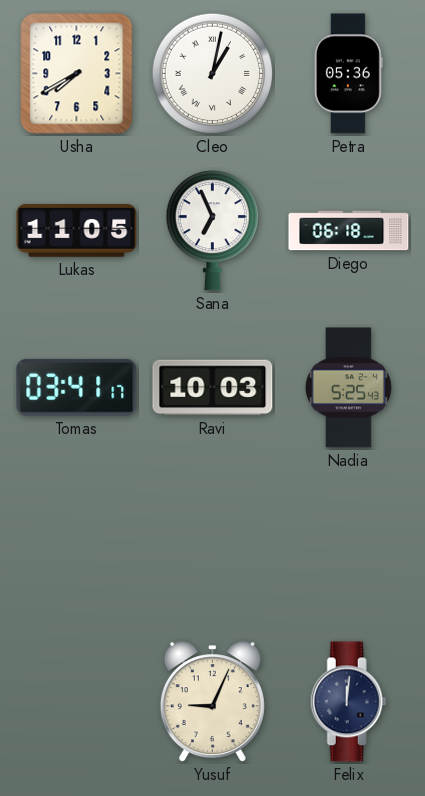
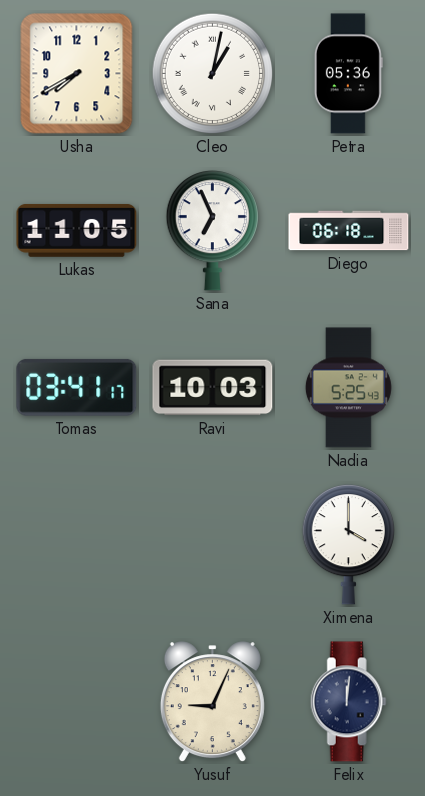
Ximena: none -> 4:00 (348, 545)
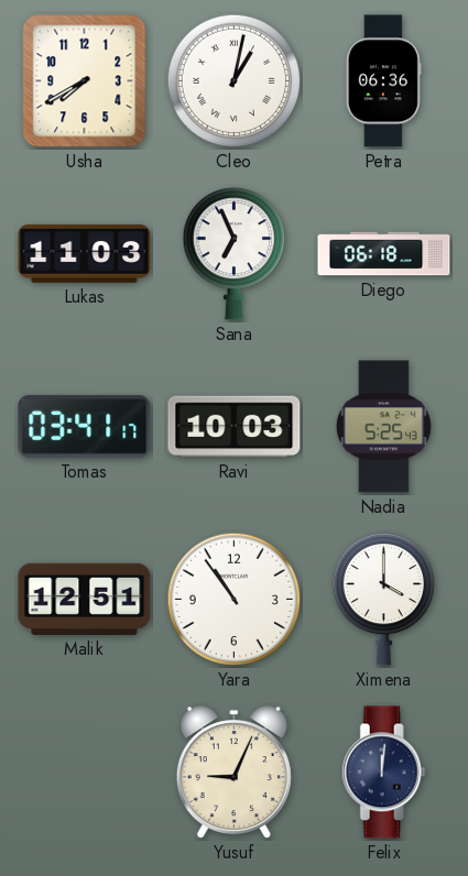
Petra: 05:36 -> 06:36 (383, 81)
Lukas: 11:05 -> 11:03 (85, 254)
Malik: none -> 12:51 (85, 599)
Yara: none -> 10:54 (235, 600)
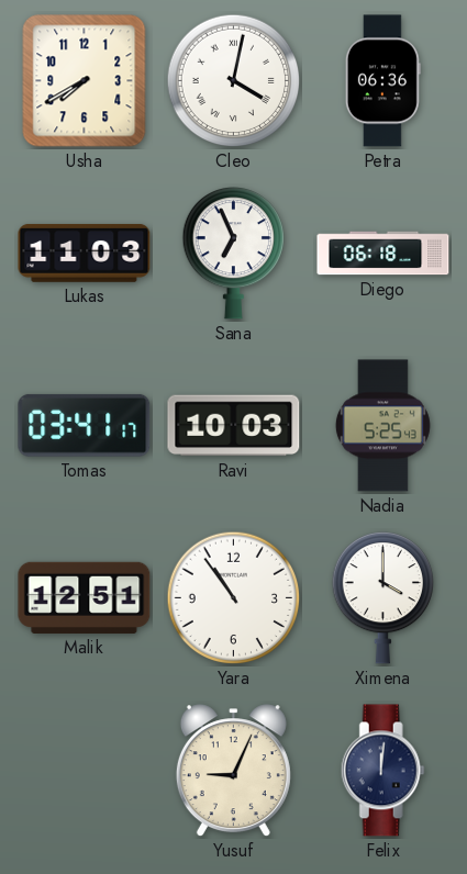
Cleo: 1:02 -> 4:02 (234, 81)
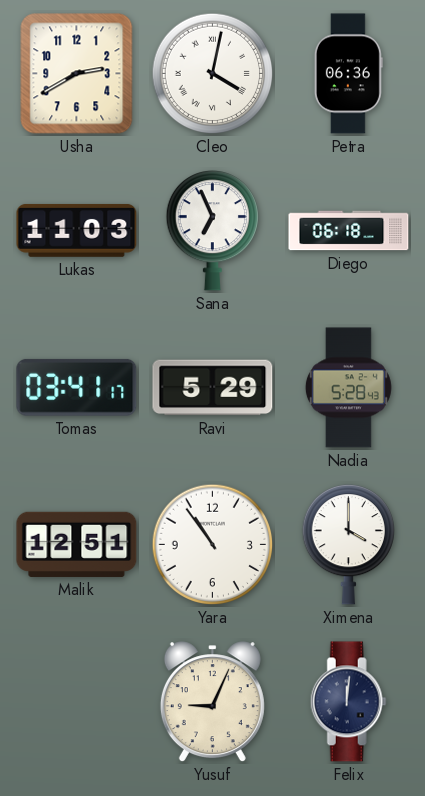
Usha: 7:40 -> 2:40 (77, 74)
Ravi: 10:03 -> 5:29 (213, 388)
Nadia: 5:25 -> 5:28 (348, 388)
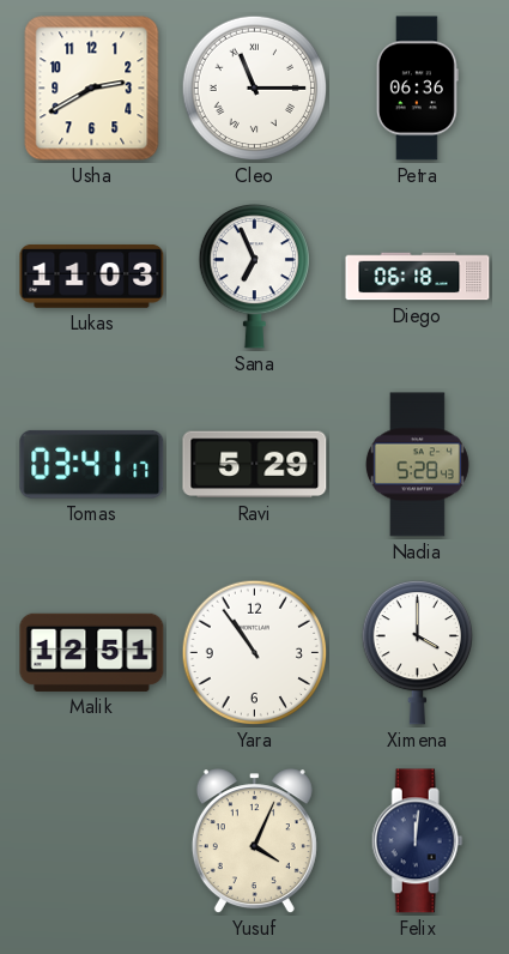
Cleo: 4:02 -> 11:15 (255, 89)
Yusuf: 9:04 -> 4:04 (254, 841)
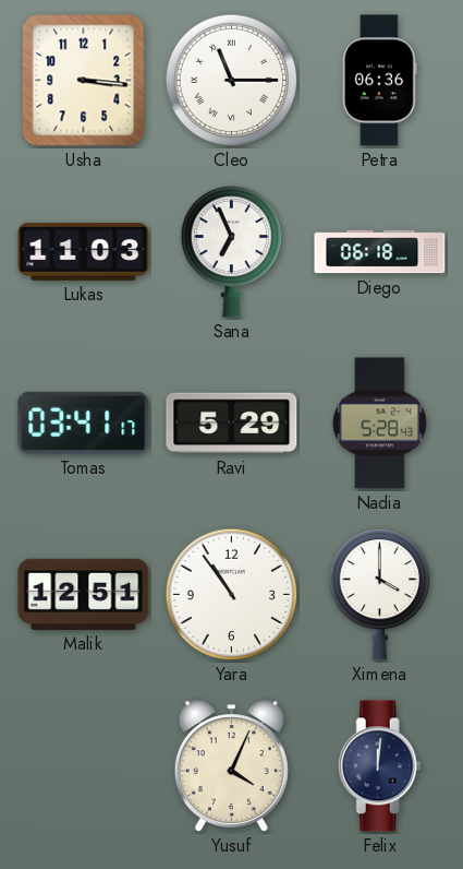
Usha: 2:40 -> 3:16 (84, 81)
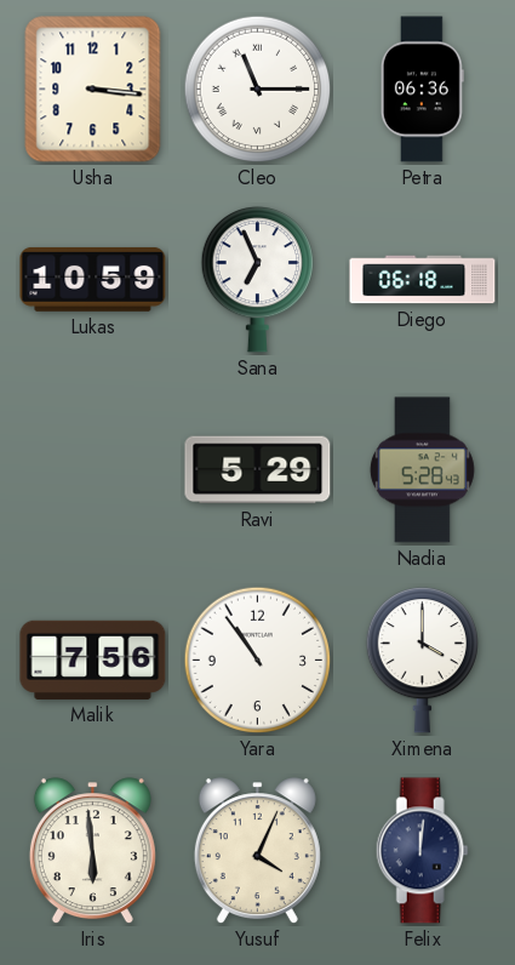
Lukas: 11:03 -> 10:59 (93, 280)
Tomas: 03:41 -> none (84, 422)
Malik: 12:51 -> 7:56 (93, 659)
Iris: none -> 5:59 (92, 851)
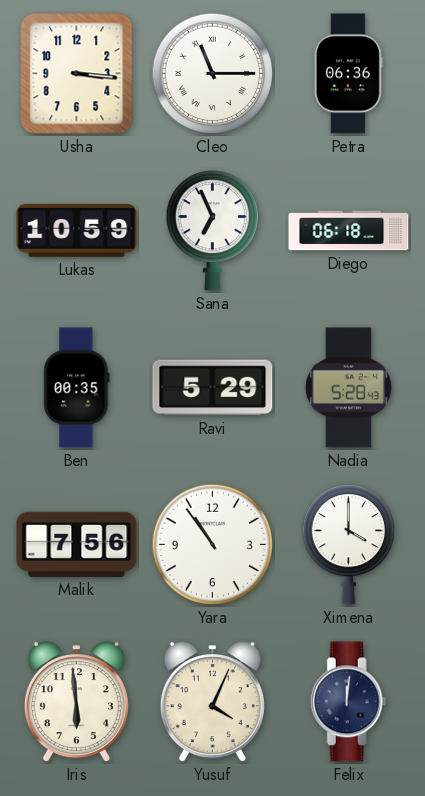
Ben: none -> 00:35 (77, 388)
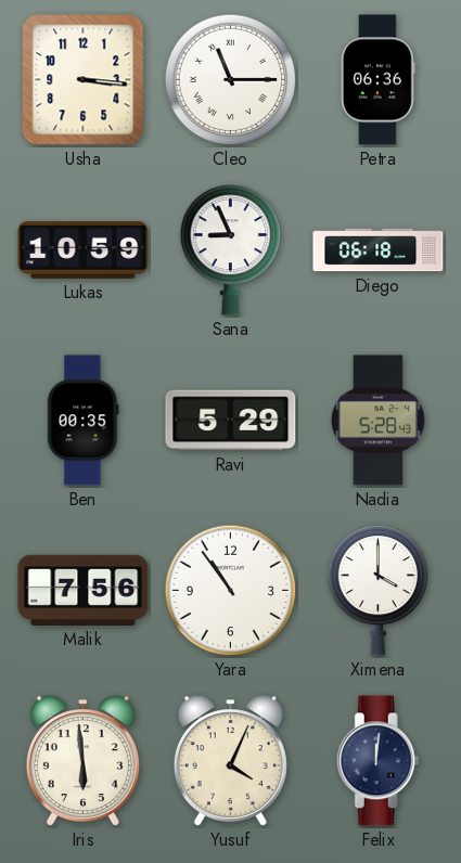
Sana: 6:56 -> 8:56 (230, 250)
